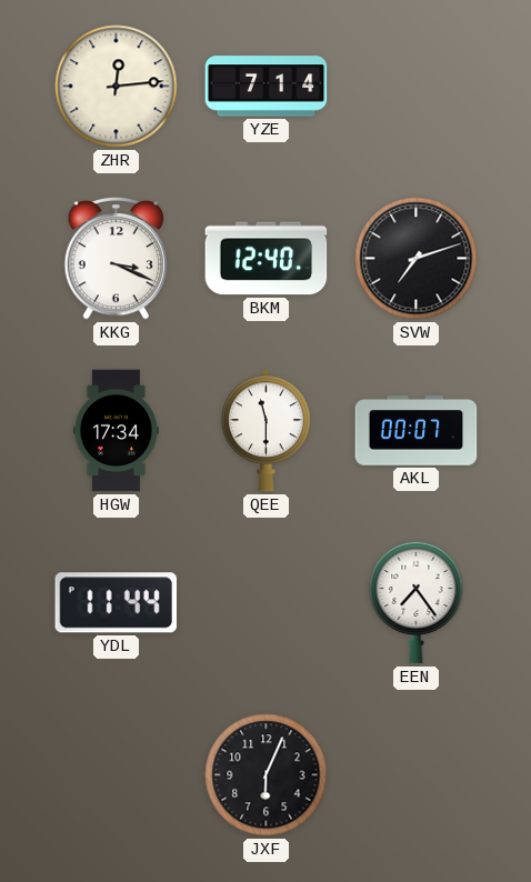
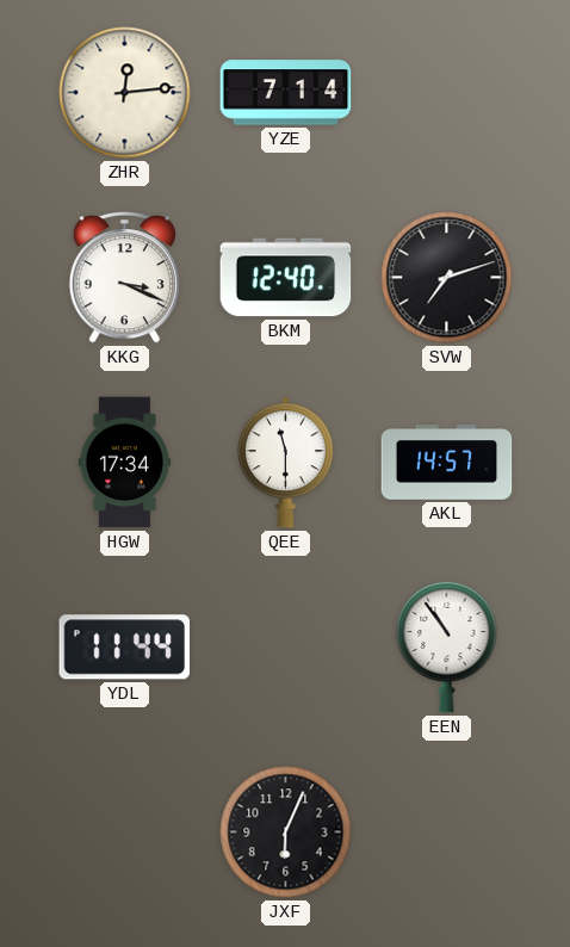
AKL: 00:07 -> 14:57 (447, 463)
EEN: 7:24 -> 10:54 (447, 646)
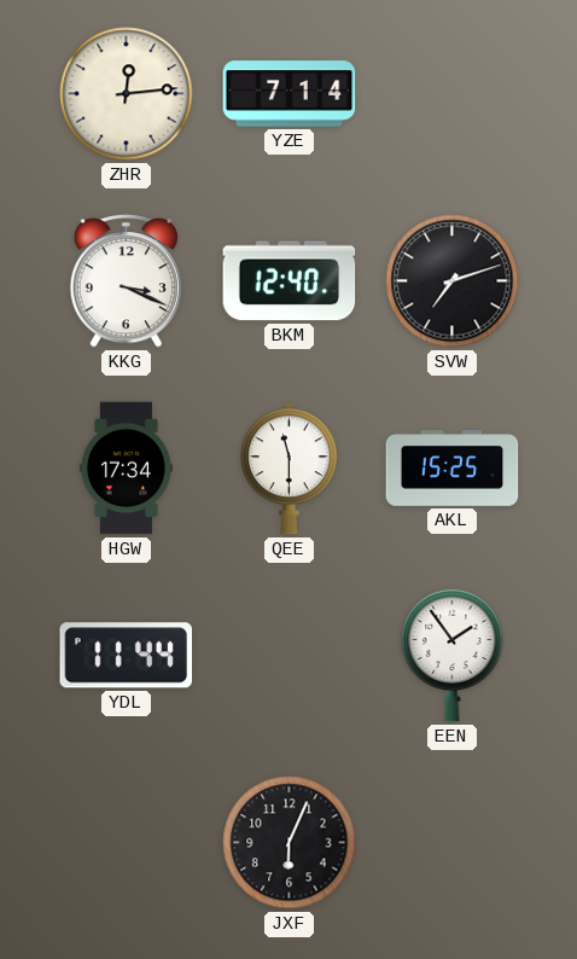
AKL: 14:57 -> 15:25 (453, 469)
EEN: 10:54 -> 1:54 (453, 655)
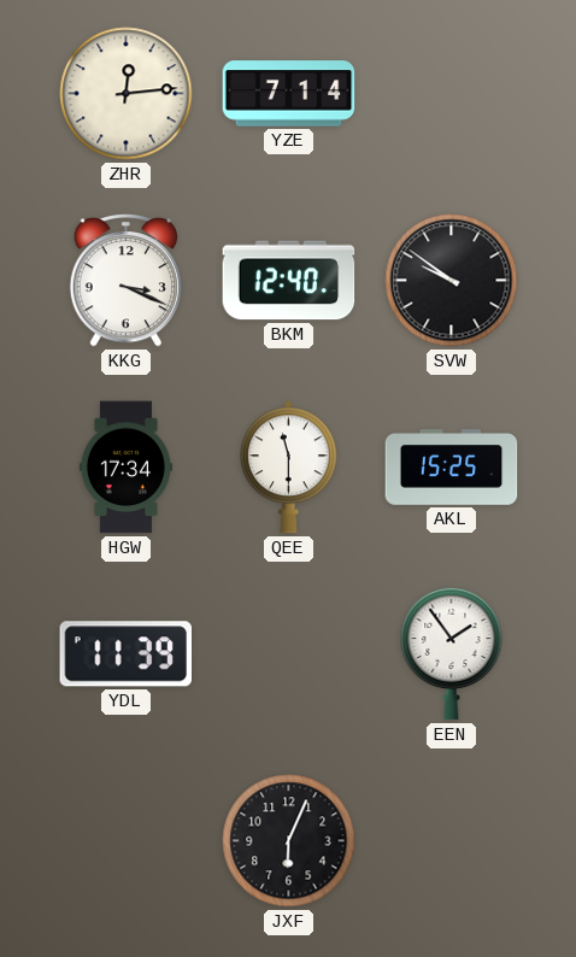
SVW: 7:12 -> 9:51 (452, 281)
YDL: 11:44 -> 11:39 (127, 654)
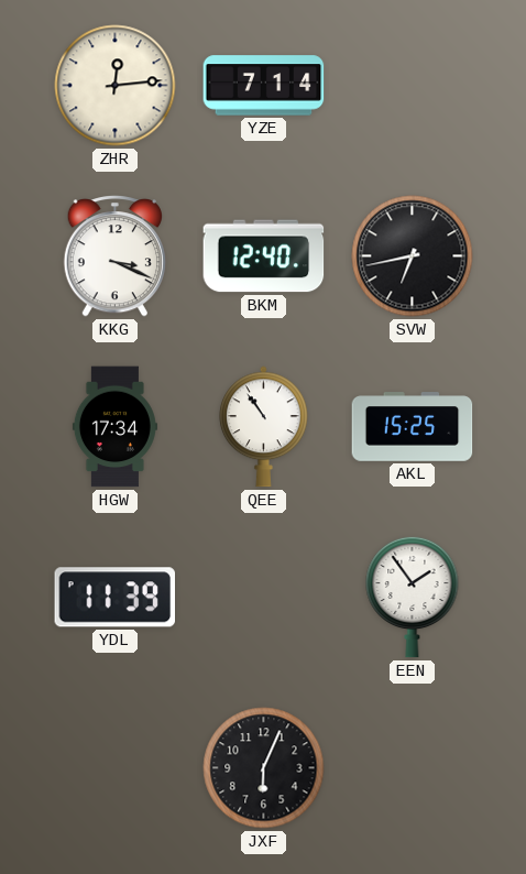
SVW: 9:51 -> 6:43 (413, 256)
QEE: 11:30 -> 10:54 (264, 427)
